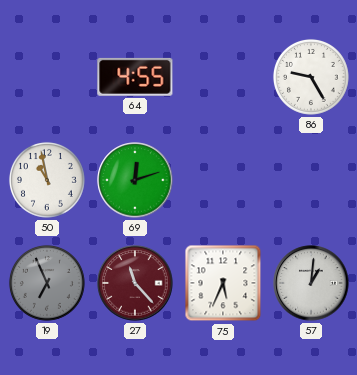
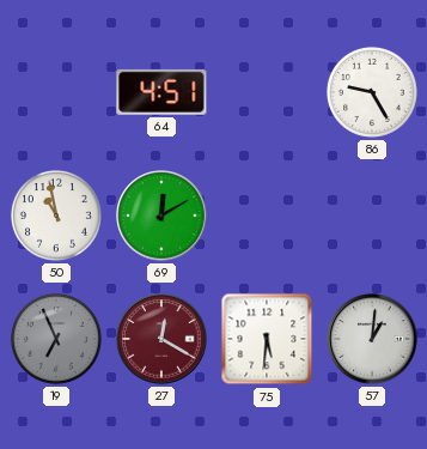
64: 4:55 -> 4:51 (161, 92)
69: 12:12 -> 12:10 (161, 216)
27: 11:23 -> 12:20 (161, 339)
75: 5:34 -> 5:31 (267, 339)
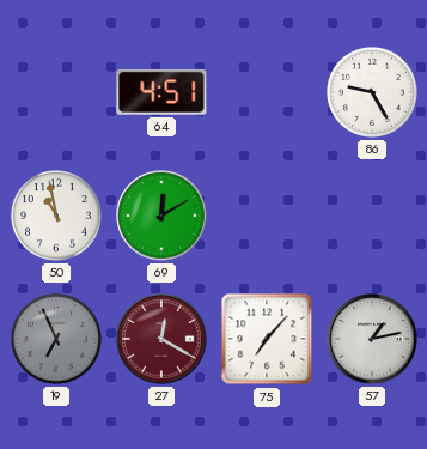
75: 5:31 -> 7:07 (267, 339)
57: 1:01 -> 1:13 (372, 339)
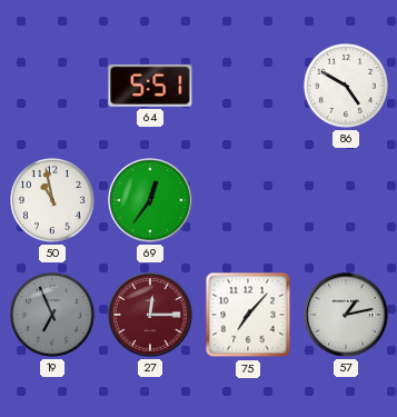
64: 4:51 -> 5:51 (150, 86)
86: 9:25 -> 4:50 (346, 86)
69: 12:10 -> 12:36 (150, 200)
27: 12:20 -> 12:15 (150, 315)
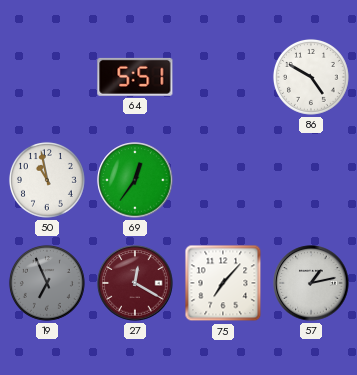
27: 12:15 -> 12:20 (135, 283)
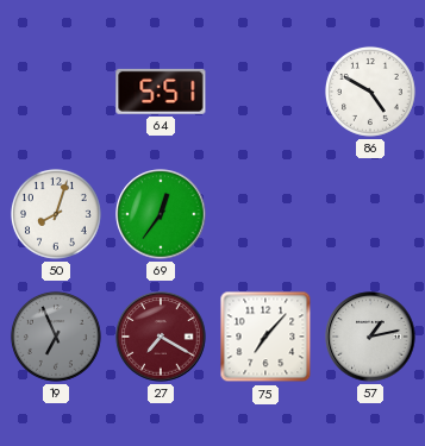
50: 10:58 -> 8:03 (56, 214)
27: 12:20 -> 7:20 (161, 337)
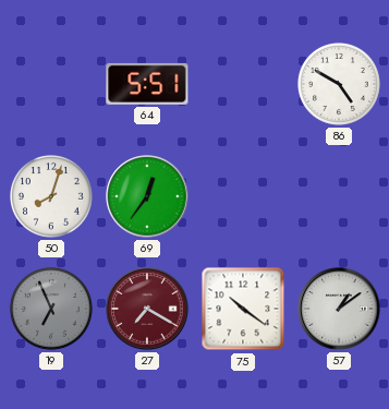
75: 7:07 -> 10:21 (243, 309)
57: 1:13 -> 1:09 (339, 309)
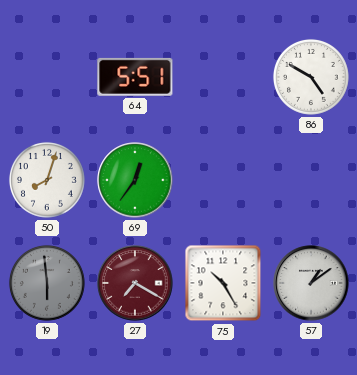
19: 6:56 -> 5:59 (47, 283)
75: 10:21 -> 10:25 (223, 283)
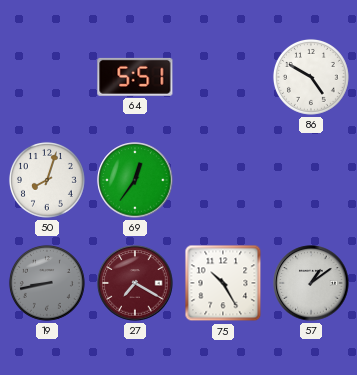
19: 5:59 -> 8:43 (47, 283)
